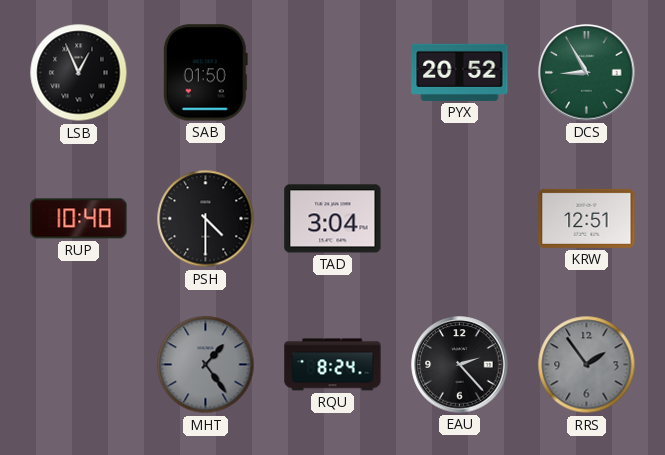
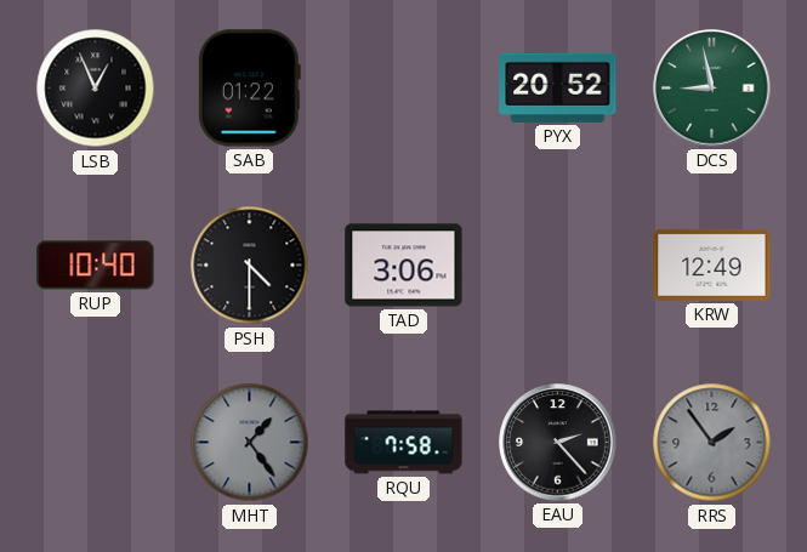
SAB: 01:50 -> 01:22 (249, 89)
DCS: 8:55 -> 8:58 (712, 89)
TAD: 3:04 -> 3:06 (404, 266)
KRW: 12:51 -> 12:49 (712, 264)
RQU: 8:24 -> 7:58 (404, 443)
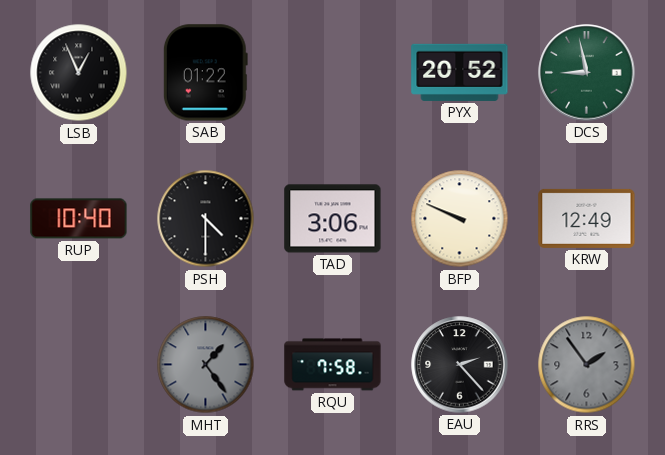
BFP: none -> 9:49 (460, 219)
